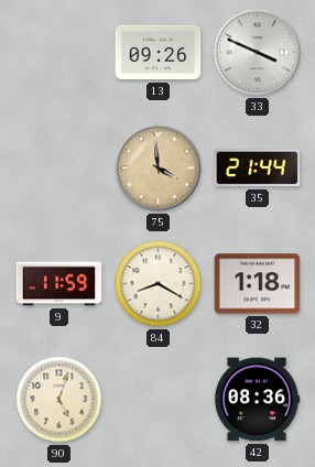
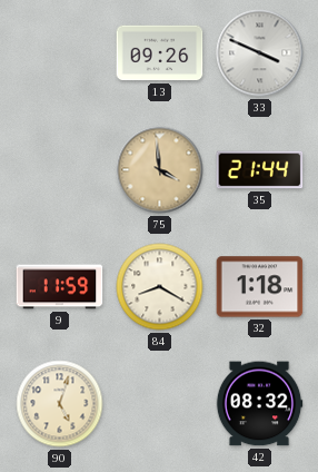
42: 08:36 -> 08:32 (259, 404)
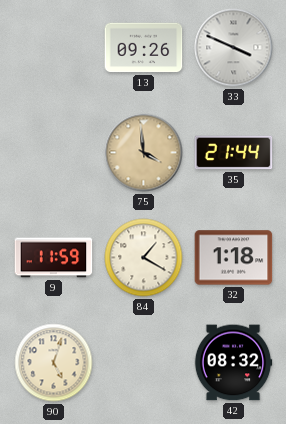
84: 8:20 -> 1:20 (144, 258)
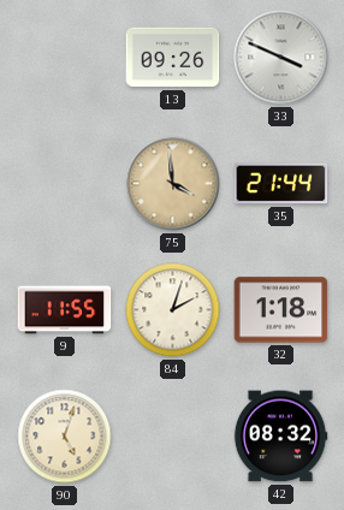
9: 11:59 -> 11:55 (65, 310)
84: 1:20 -> 2:03 (173, 310)
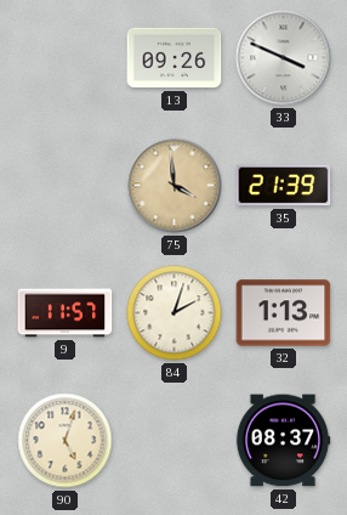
35: 21:44 -> 21:39 (284, 186)
9: 11:55 -> 11:57 (66, 313)
32: 1:18 -> 1:13 (284, 313)
42: 08:32 -> 08:37 (283, 441)
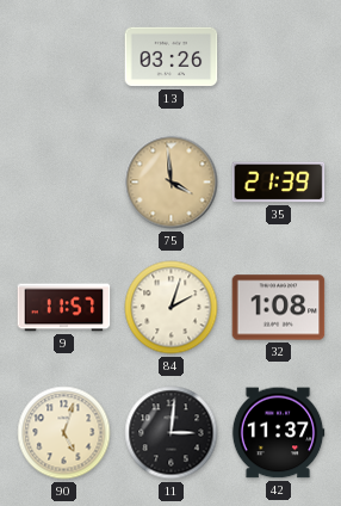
13: 09:26 -> 03:26 (172, 57)
33: 3:49 -> none (284, 58)
32: 1:13 -> 1:08 (279, 308)
11: none -> 3:01 (172, 433)
42: 08:37 -> 11:37 (278, 433)
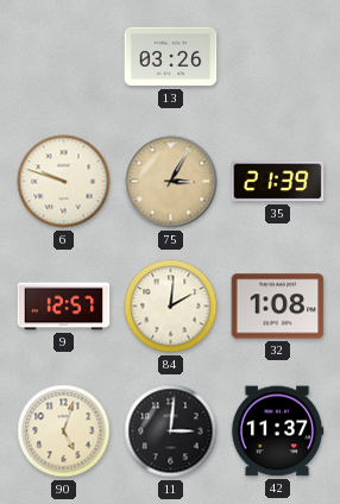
6: none -> 9:48 (64, 182)
75: 3:59 -> 3:05 (171, 182)
9: 11:57 -> 12:57 (64, 307)
84: 2:03 -> 2:01 (171, 307)
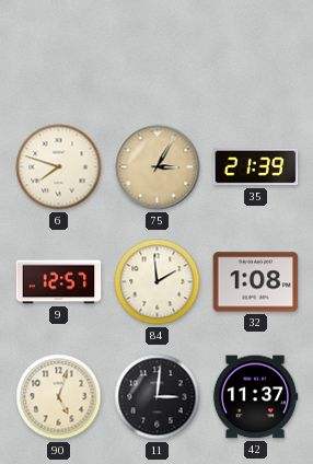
13: 03:26 -> none (171, 57)
6: 9:48 -> 7:48 (59, 167)
84: 2:01 -> 1:59 (158, 282)
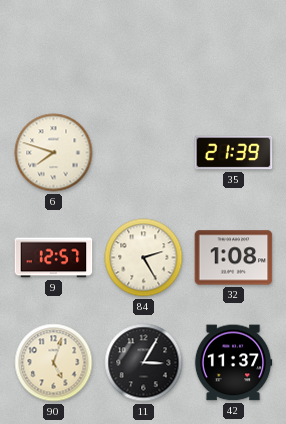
75: 3:05 -> none (158, 167)
84: 1:59 -> 2:25 (144, 258)
11: 3:01 -> 3:05 (144, 363)
